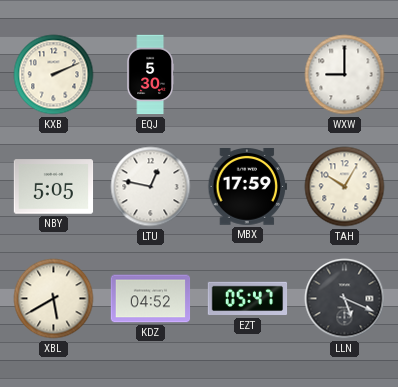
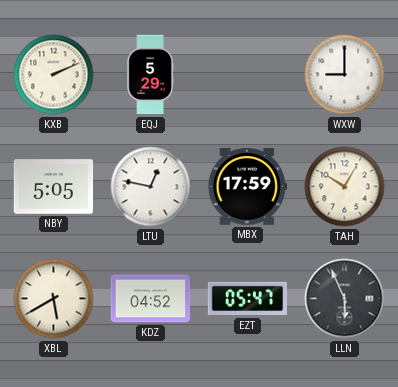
EQJ: 5:30 -> 5:29 (150, 75)
LLN: 5:19 -> 5:56 (345, 299)
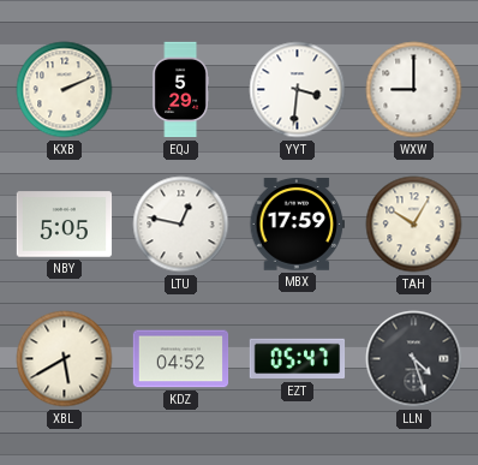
YYT: none -> 3:31 (298, 90)
LLN: 5:56 -> 4:27 (414, 359)
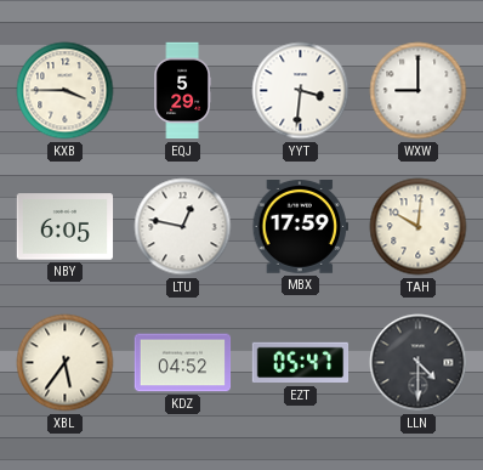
KXB: 2:11 -> 3:45 (66, 91)
NBY: 5:05 -> 6:05 (66, 227)
TAH: 10:05 -> 10:01 (419, 227)
XBL: 5:40 -> 5:36 (66, 363)
LLN: 4:27 -> 4:30 (419, 363)
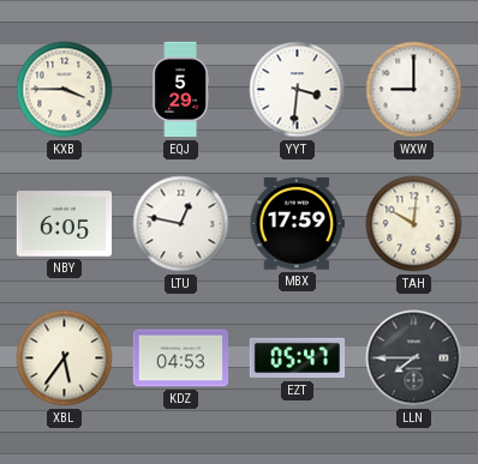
KDZ: 04:52 -> 04:53 (181, 358)
LLN: 4:30 -> 7:45 (414, 358)
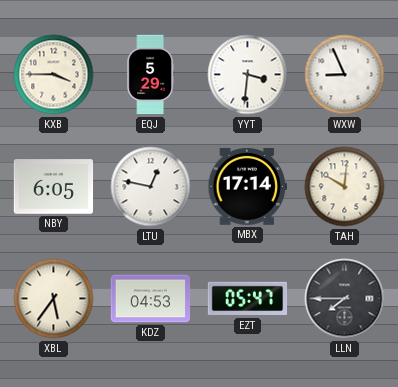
WXW: 9:00 -> 8:56 (345, 75)
MBX: 17:59 -> 17:14 (247, 187)
